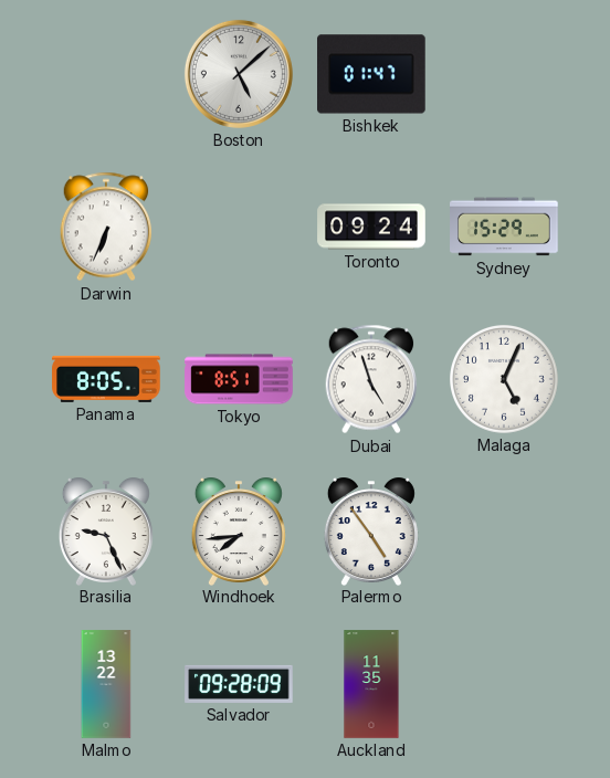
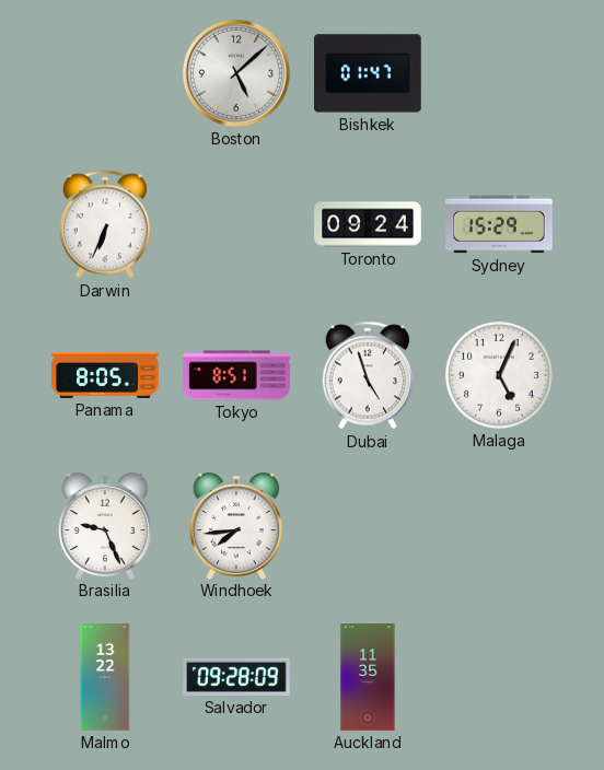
Palermo: 4:54 -> none (371, 532)
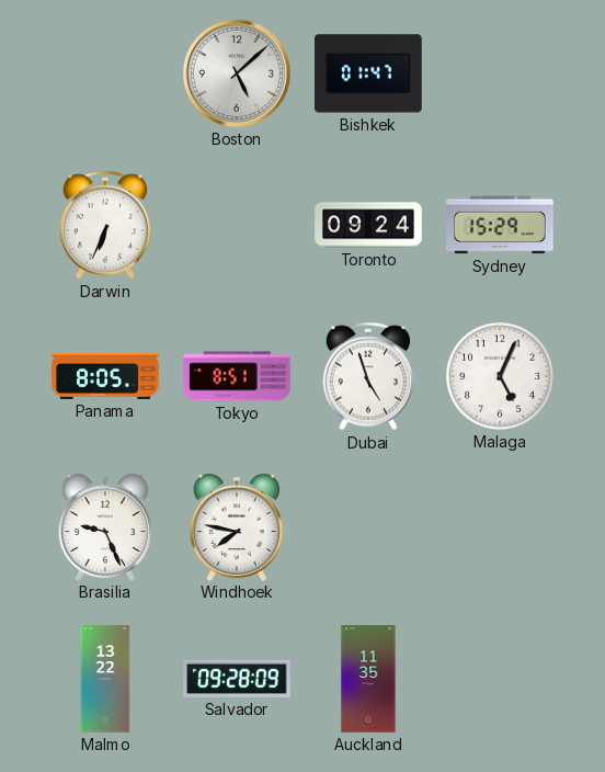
Windhoek: 7:44 -> 7:47 (237, 527)
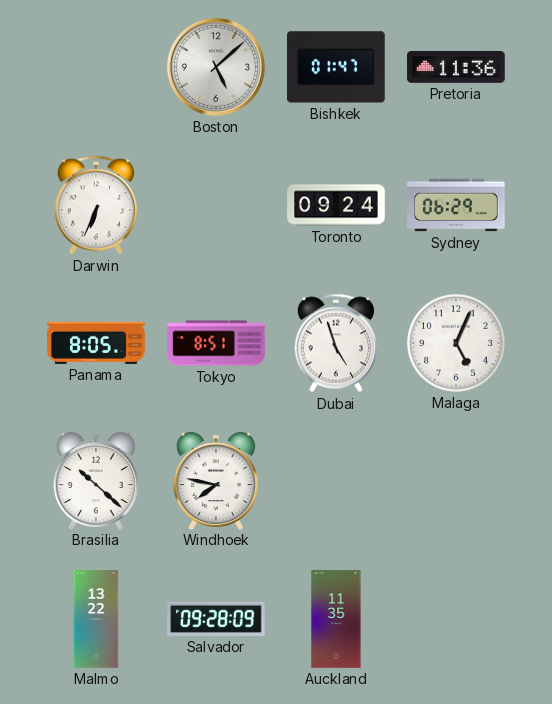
Pretoria: none -> 11:36 (456, 67)
Sydney: 15:29 -> 06:29 (456, 205)
Brasilia: 9:26 -> 10:22 (96, 481)
